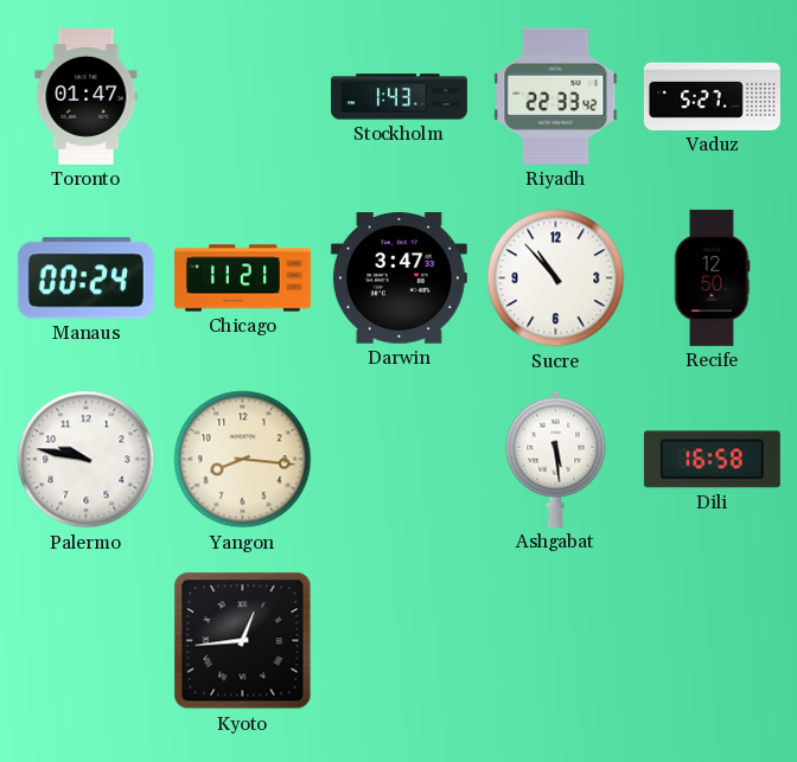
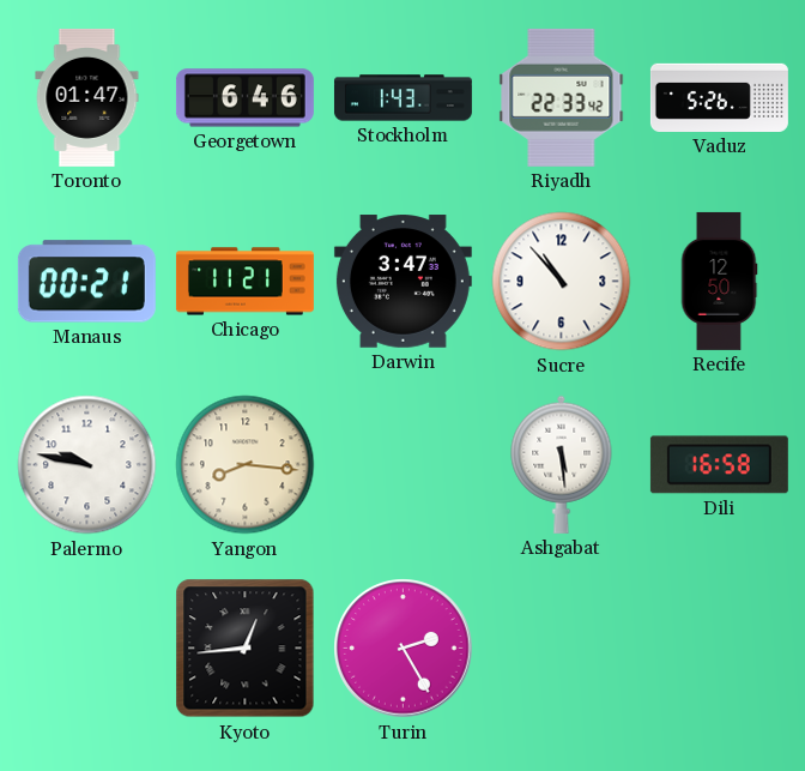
Georgetown: none -> 6:46 (244, 98)
Vaduz: 5:27 -> 5:26 (719, 97)
Manaus: 00:24 -> 00:21 (86, 282)
Turin: none -> 2:25 (404, 649)
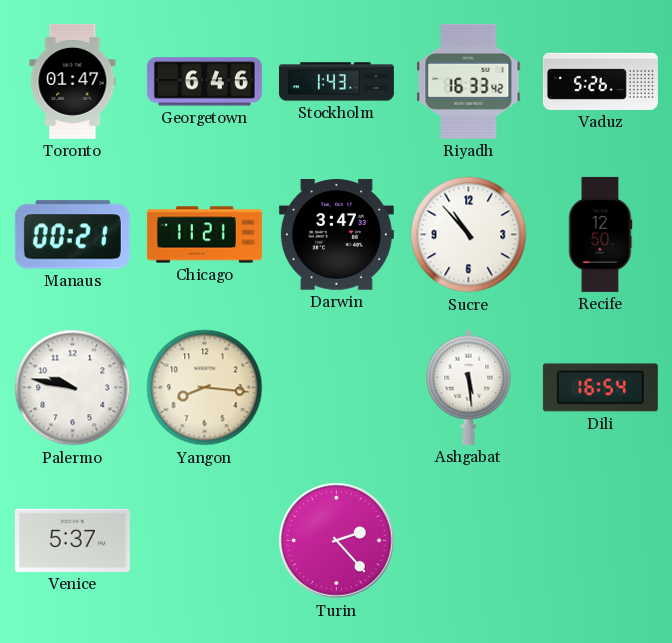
Riyadh: 22:33 -> 16:33 (469, 81)
Dili: 16:58 -> 16:54 (600, 388)
Venice: none -> 5:37 (72, 540)
Kyoto: 12:44 -> none (246, 649)
Turin: 2:25 -> 2:23 (337, 541)
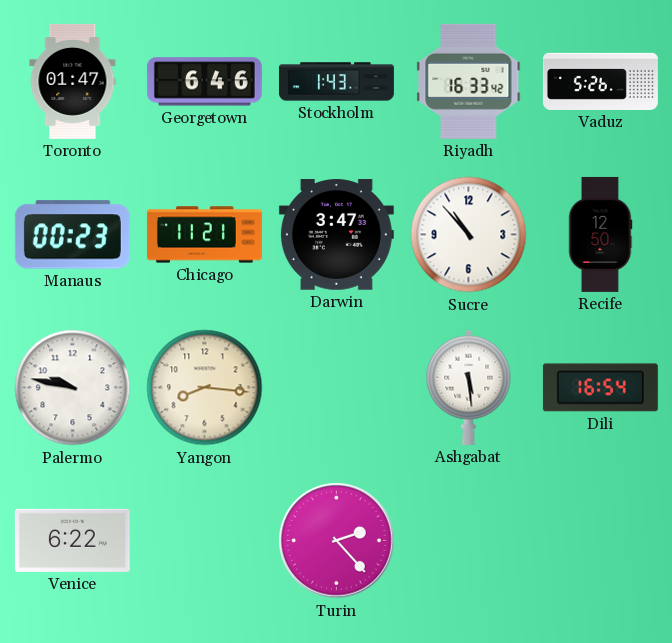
Manaus: 00:21 -> 00:23 (72, 235)
Venice: 5:37 -> 6:22 (72, 540)
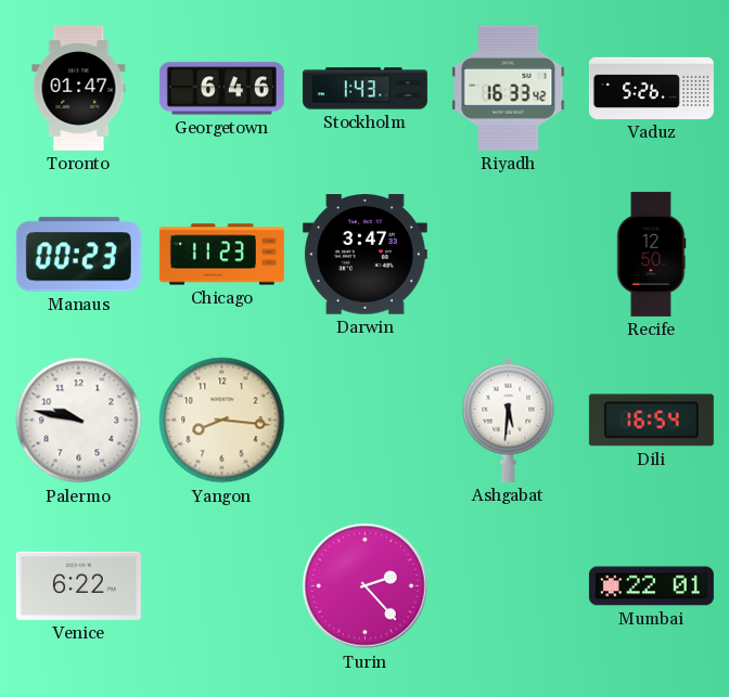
Chicago: 11:21 -> 11:23 (221, 255)
Sucre: 10:53 -> none (469, 235)
Ashgabat: 5:29 -> 5:31 (509, 420)
Mumbai: none -> 22:01 (651, 586)
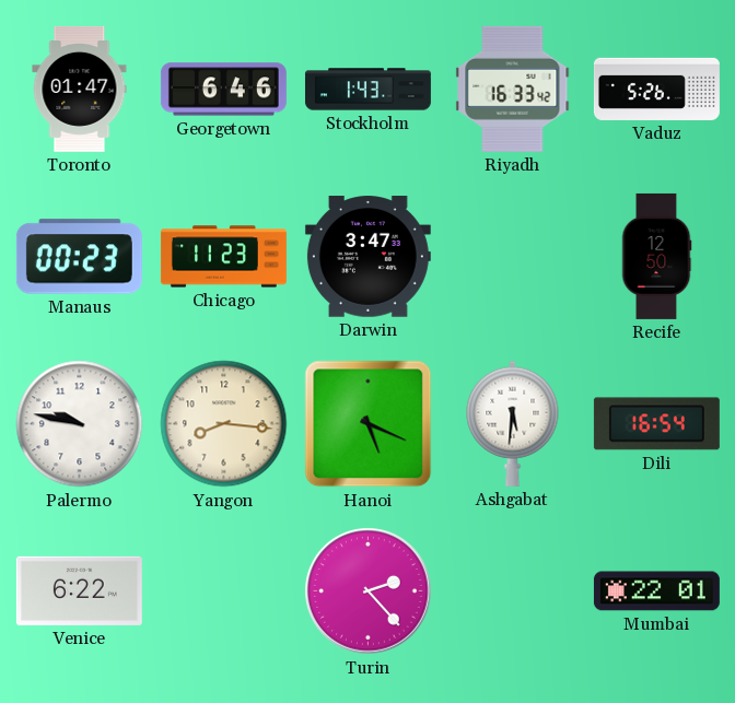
Hanoi: none -> 5:19 (369, 424)
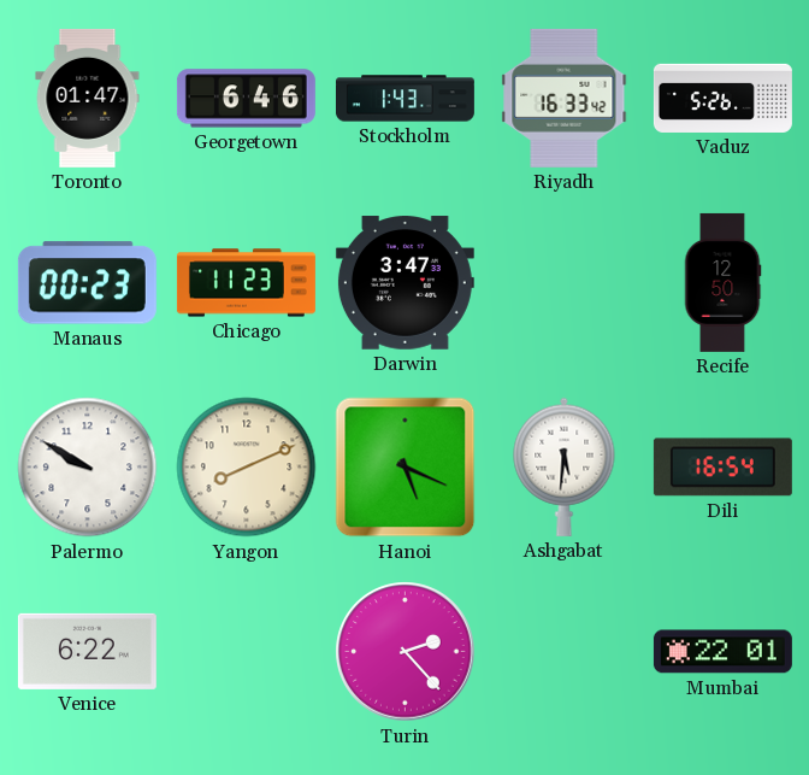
Palermo: 9:47 -> 9:50 (88, 468)
Yangon: 8:16 -> 8:11 (247, 468)
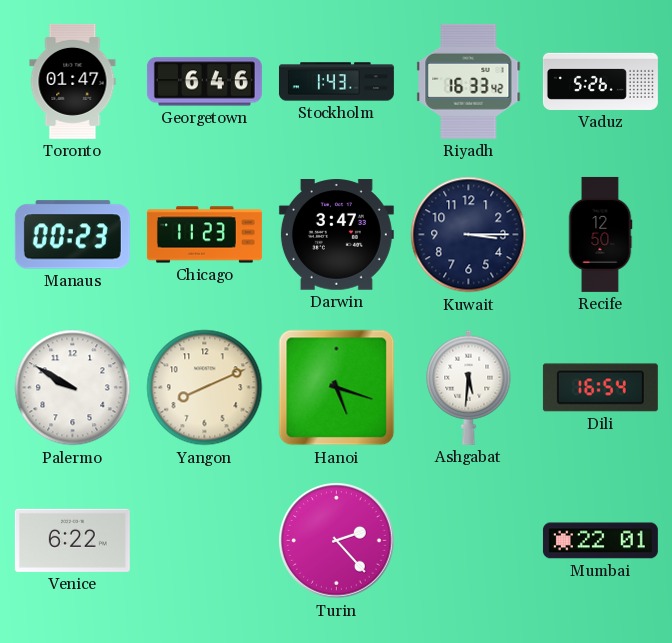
Kuwait: none -> 3:15 (469, 235)
Hanoi: 5:19 -> 5:18 (337, 388)
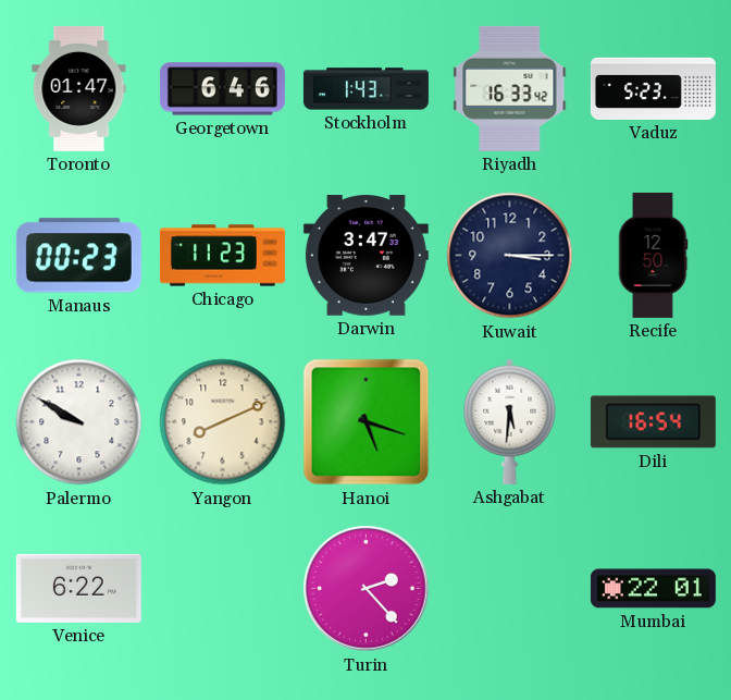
Vaduz: 5:26 -> 5:23 (653, 88)
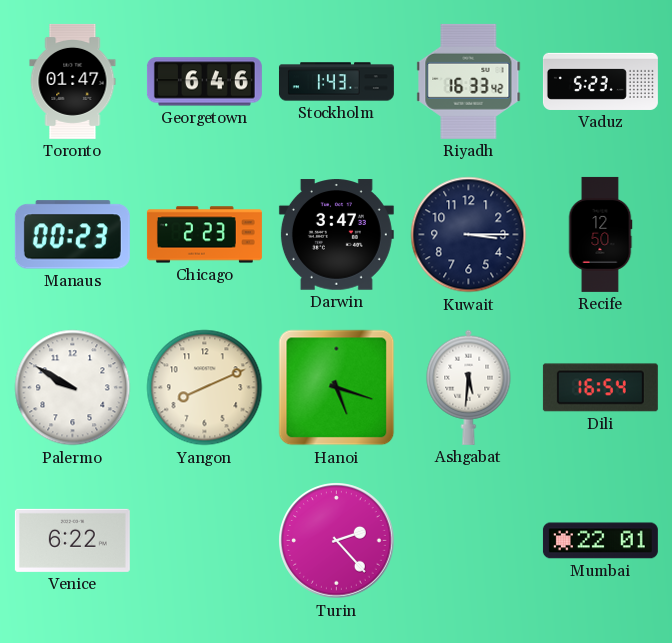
Chicago: 11:23 -> 2:23 (204, 235)
